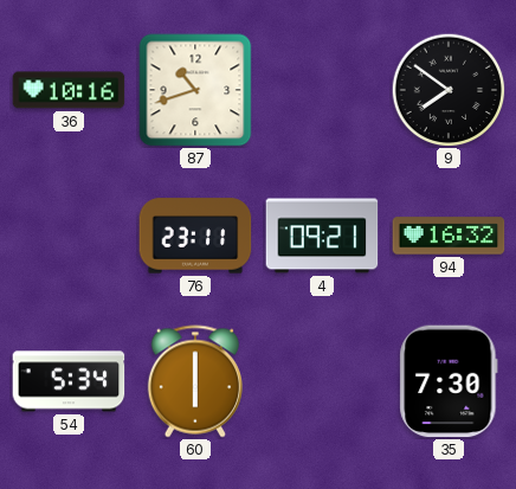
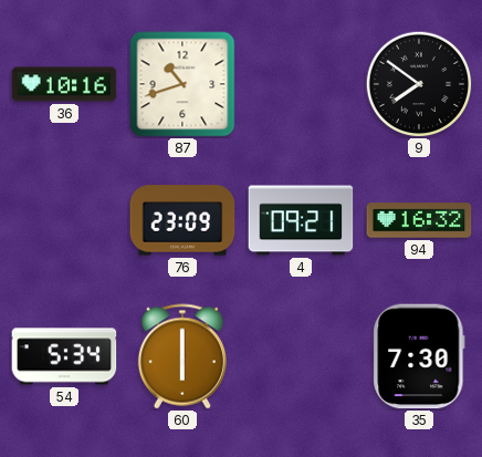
76: 23:11 -> 23:09 (182, 220)
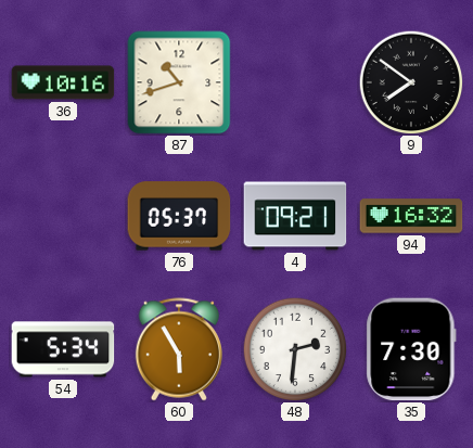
76: 23:09 -> 05:37 (179, 216)
60: 6:00 -> 5:55 (179, 349)
48: none -> 2:31 (295, 349)
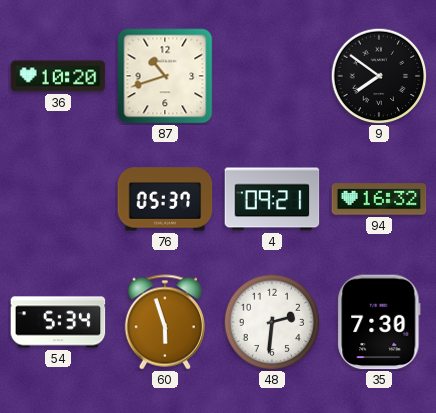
36: 10:16 -> 10:20 (58, 76)
60: 5:55 -> 5:57 (165, 322)
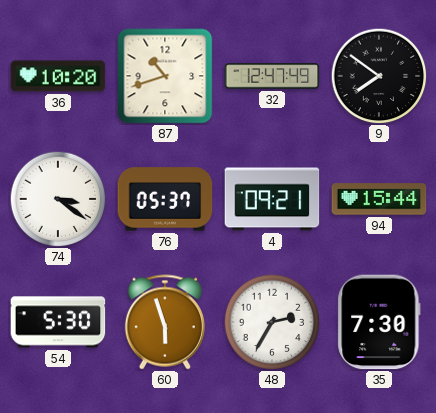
32: none -> 12:47 (272, 76)
74: none -> 3:21 (58, 199)
94: 16:32 -> 15:44 (379, 199)
54: 5:34 -> 5:30 (58, 322)
48: 2:31 -> 2:35 (272, 322)
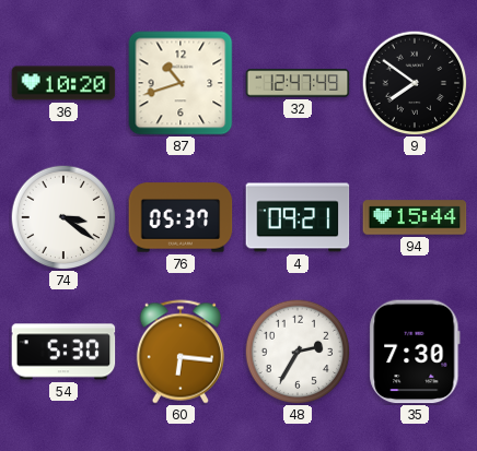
60: 5:57 -> 6:16 (181, 352)
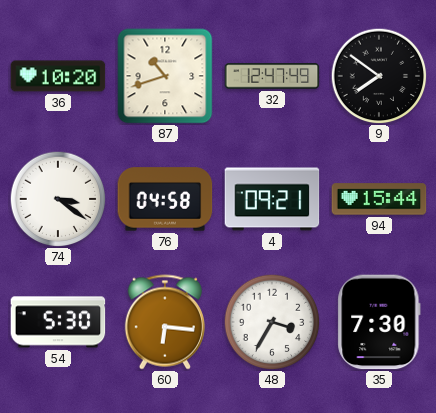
76: 05:37 -> 04:58 (165, 199)
48: 2:35 -> 3:35 (272, 322)
